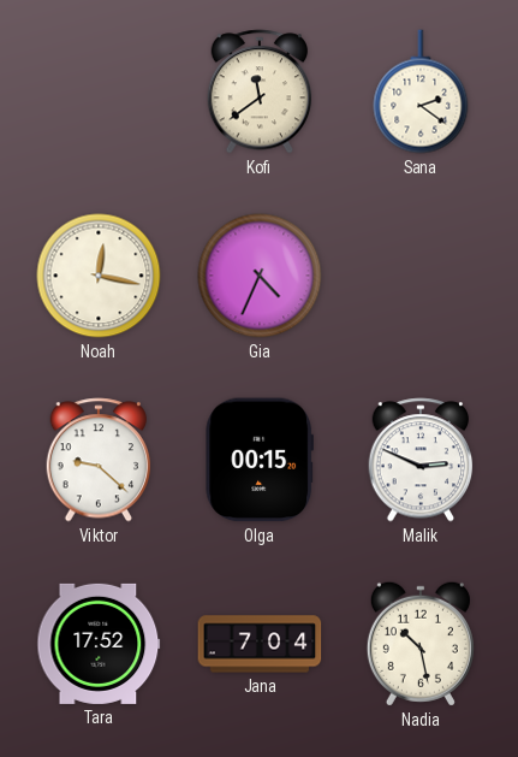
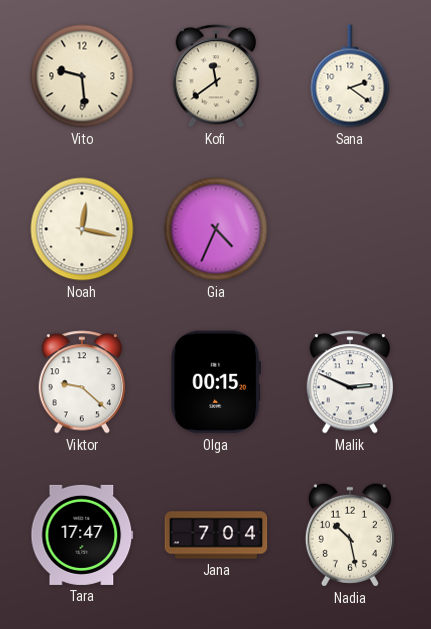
Vito: none -> 9:29 (82, 76)
Tara: 17:52 -> 17:47 (82, 535)
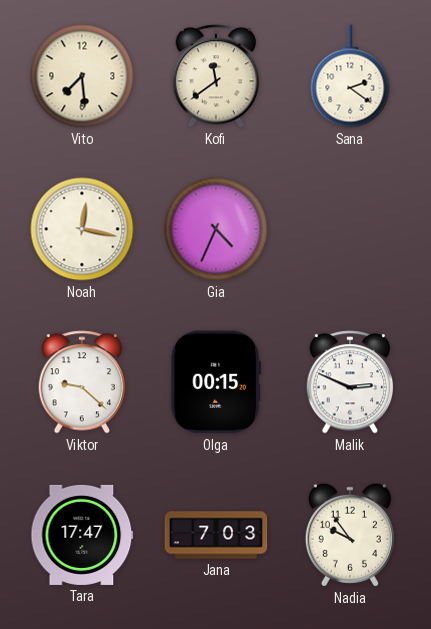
Vito: 9:29 -> 7:29 (82, 76)
Jana: 7:04 -> 7:03 (216, 535)
Nadia: 10:28 -> 9:54 (350, 535)
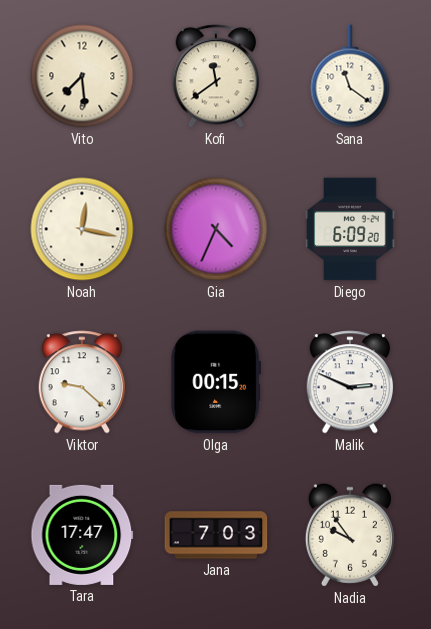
Sana: 2:21 -> 11:21 (350, 76)
Diego: none -> 6:09 (350, 229)
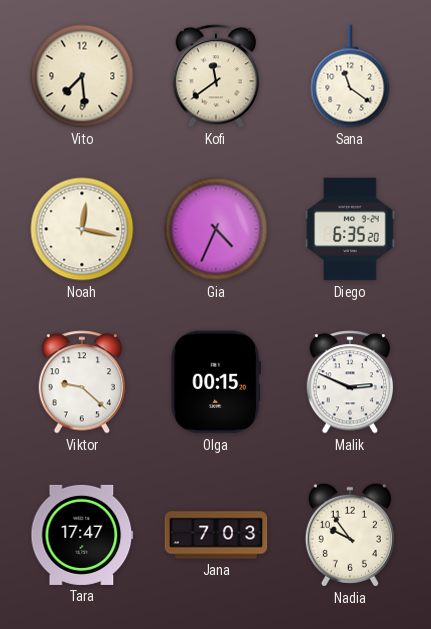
Diego: 6:09 -> 6:35 (350, 229)
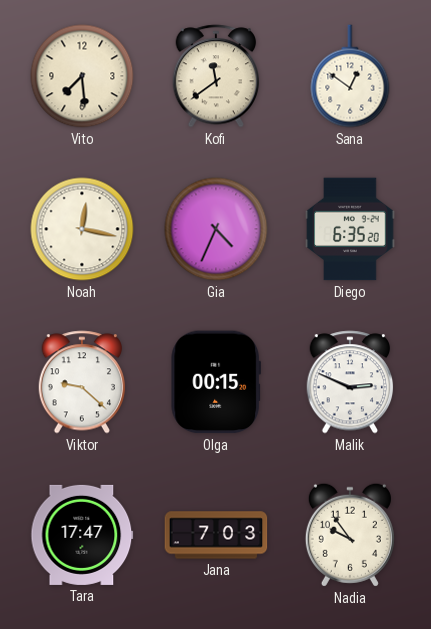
Sana: 11:21 -> 12:51 (350, 76)
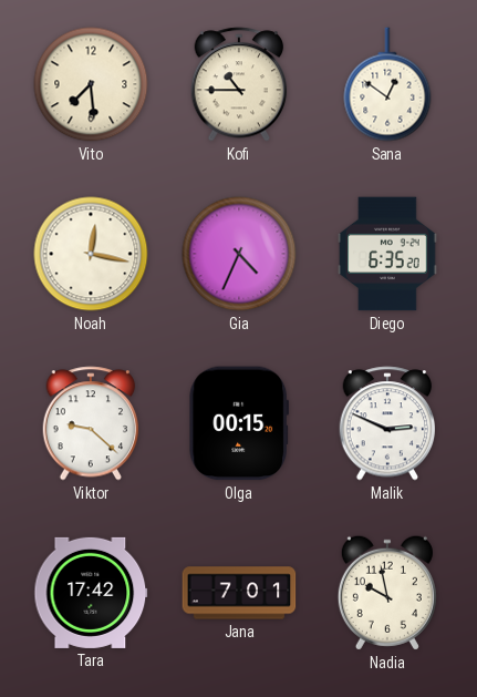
Kofi: 11:39 -> 10:45 (239, 84)
Tara: 17:47 -> 17:42 (91, 593)
Jana: 7:03 -> 7:01 (239, 593)
Nadia: 9:54 -> 9:58 (387, 593)
